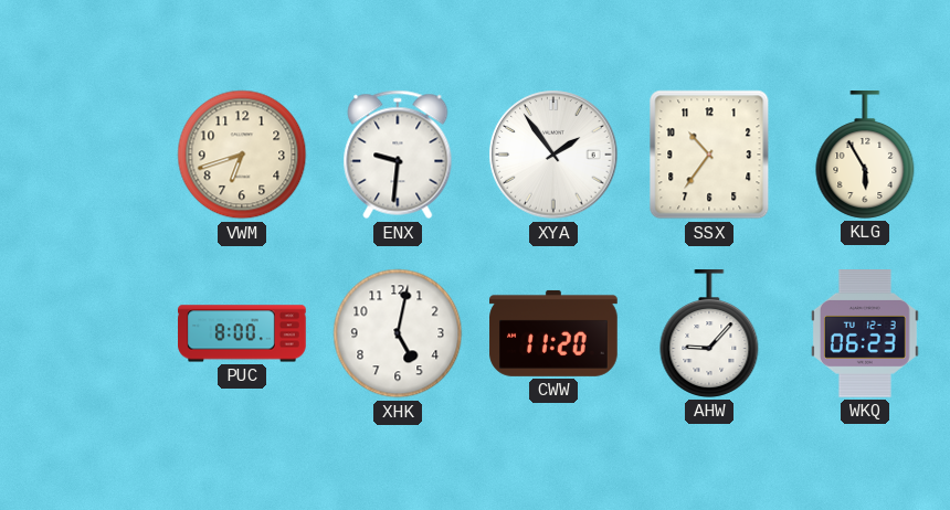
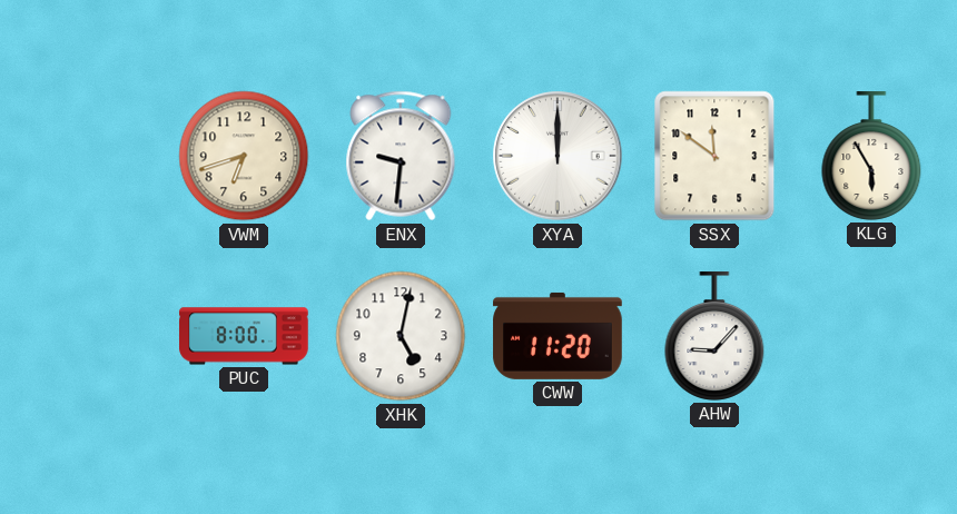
XYA: 1:54 -> 12:00 (558, 156)
SSX: 10:36 -> 11:51 (714, 156)
WKQ: 06:23 -> none (865, 334)
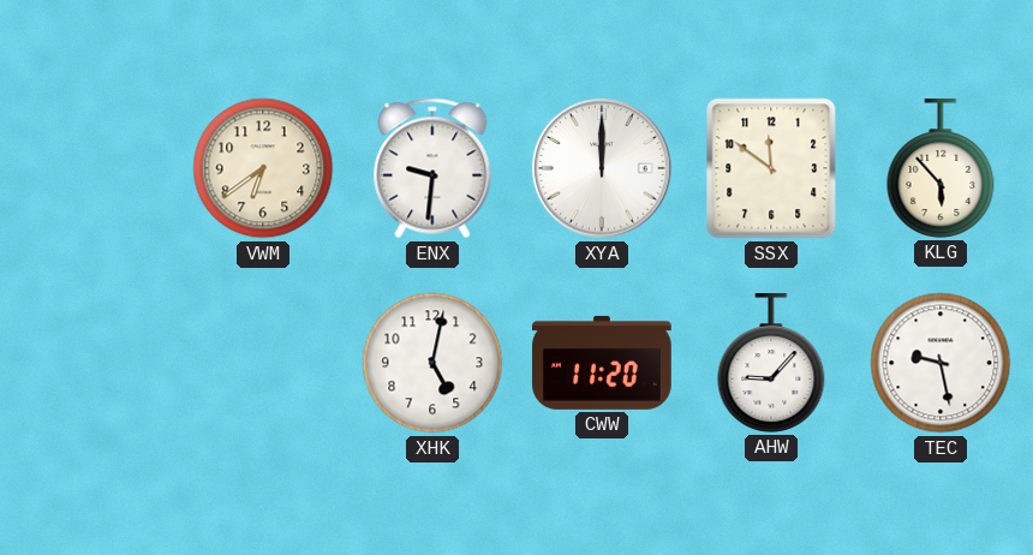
VWM: 6:42 -> 6:39 (263, 168)
KLG: 5:55 -> 5:53 (941, 168)
PUC: 8:00 -> none (244, 336)
TEC: none -> 9:28 (941, 363)
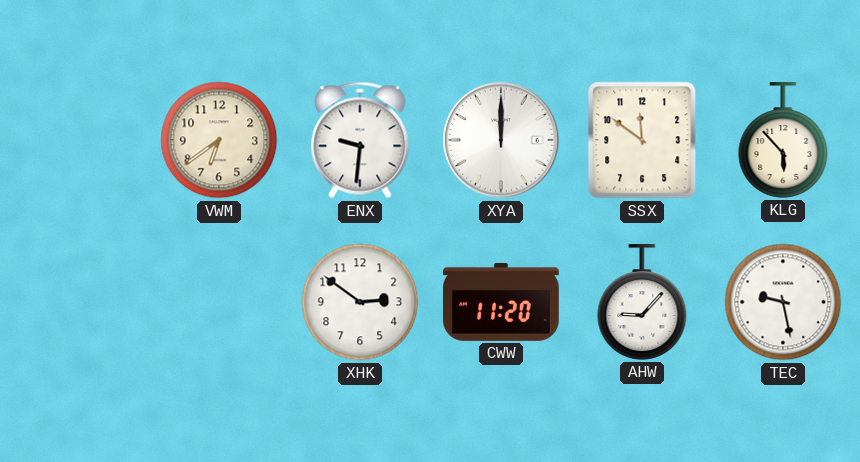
XHK: 5:02 -> 2:51 (360, 302)
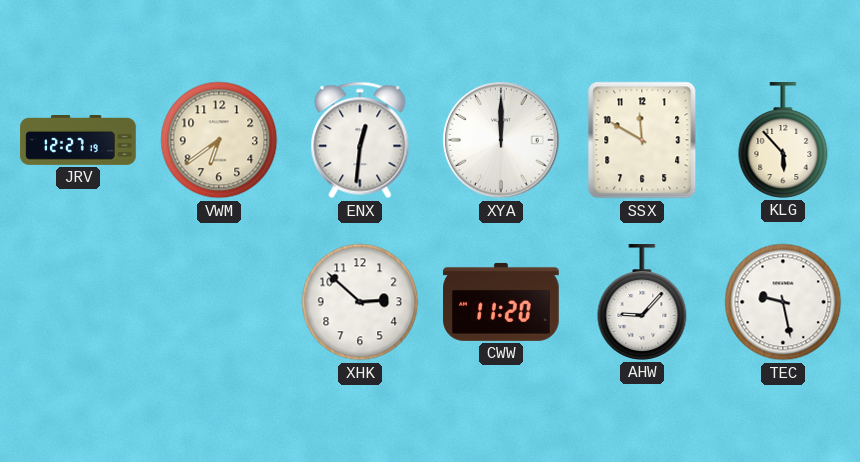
JRV: none -> 12:27 (78, 141)
ENX: 9:31 -> 12:31 (360, 140)
SSX: 11:51 -> 11:50 (642, 140)
XHK: 2:51 -> 2:52 (360, 302)
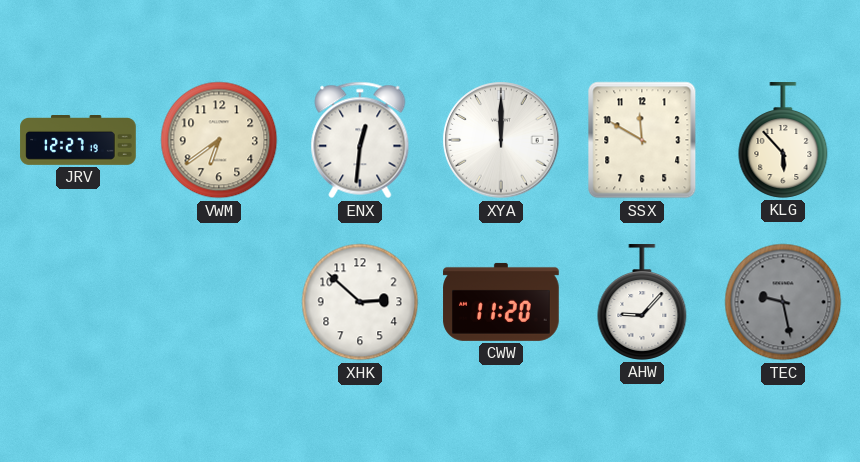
TEC dial: white -> grey (783, 302)
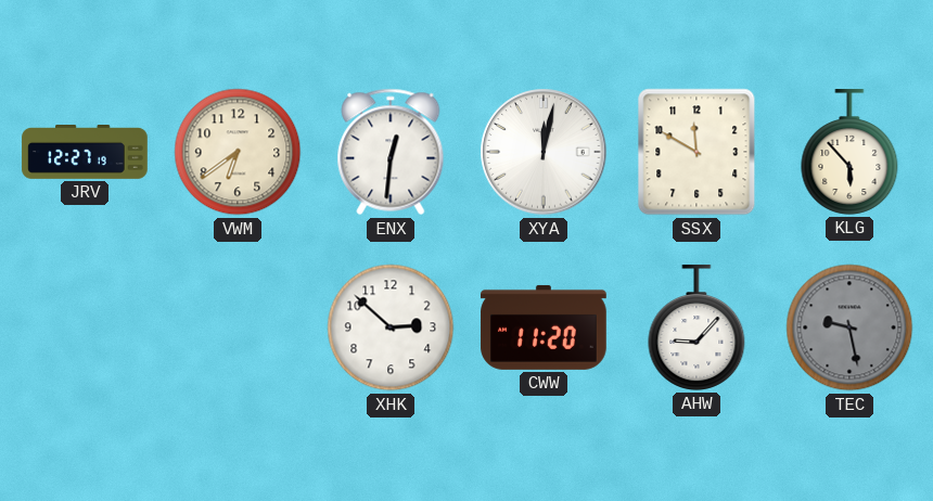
XYA: 12:00 -> 12:02 (544, 152)
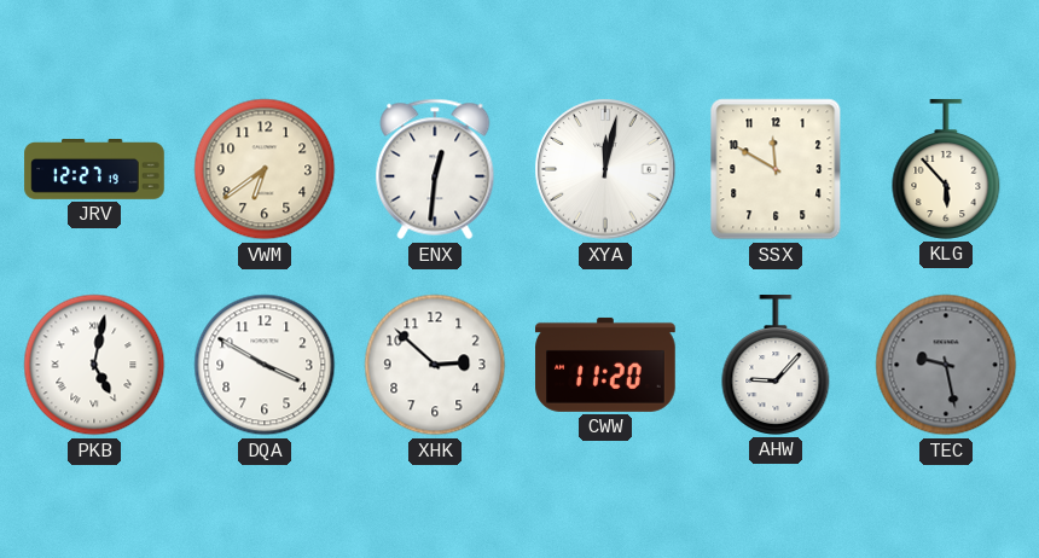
PKB: none -> 5:02 (94, 365)
DQA: none -> 3:50 (265, 365)
